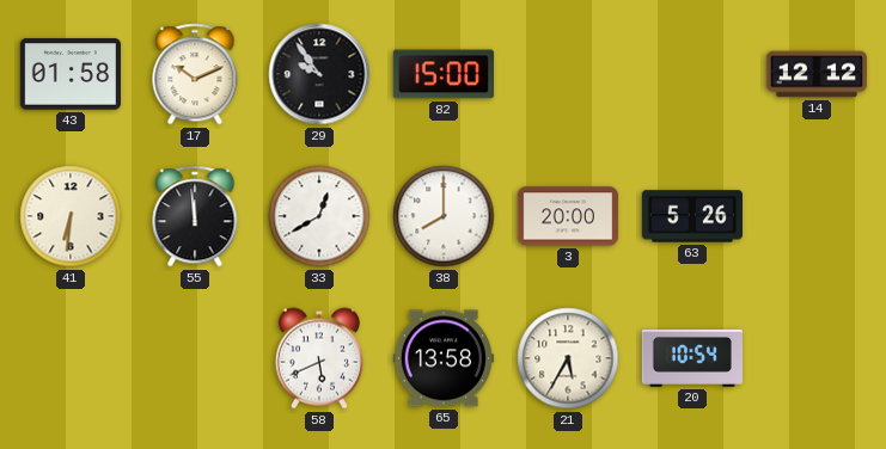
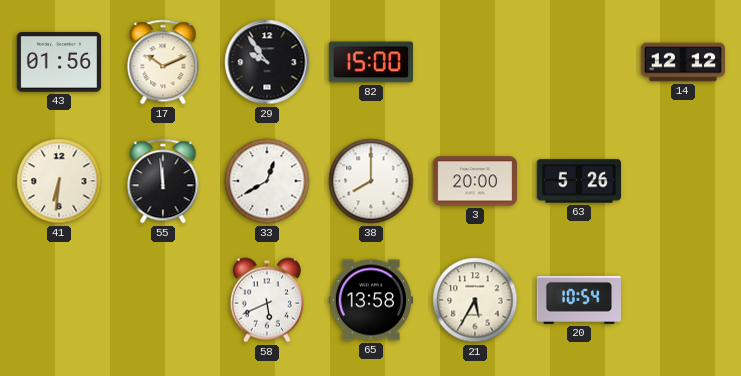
43: 01:58 -> 01:56 (58, 62)
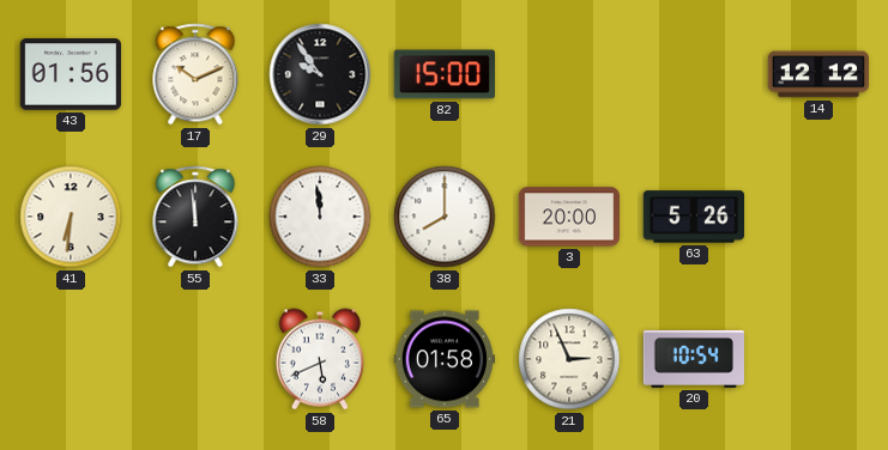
33: 12:40 -> 11:59 (320, 217)
65: 13:58 -> 01:58 (443, 359)
21: 5:35 -> 2:56 (569, 359)
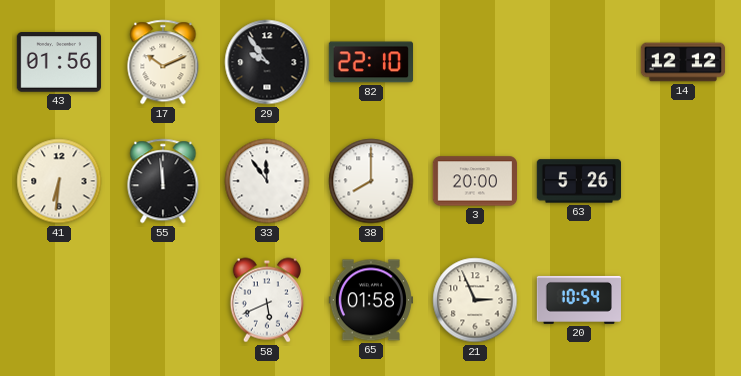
82: 15:00 -> 22:10 (370, 62)
33: 11:59 -> 11:54 (267, 181)
